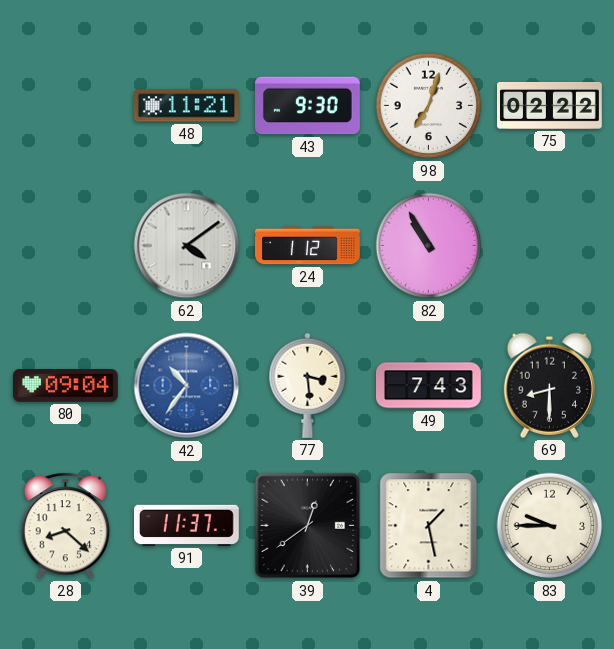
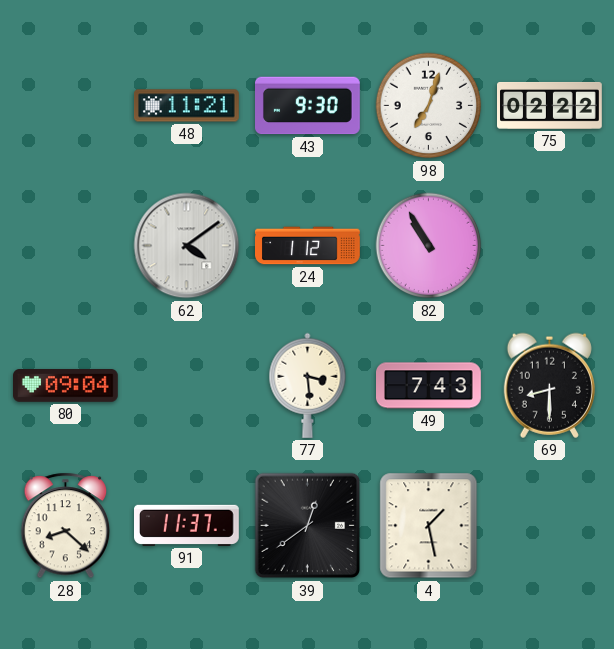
42: 10:36 -> none (187, 386)
83: 9:45 -> none (550, 526)
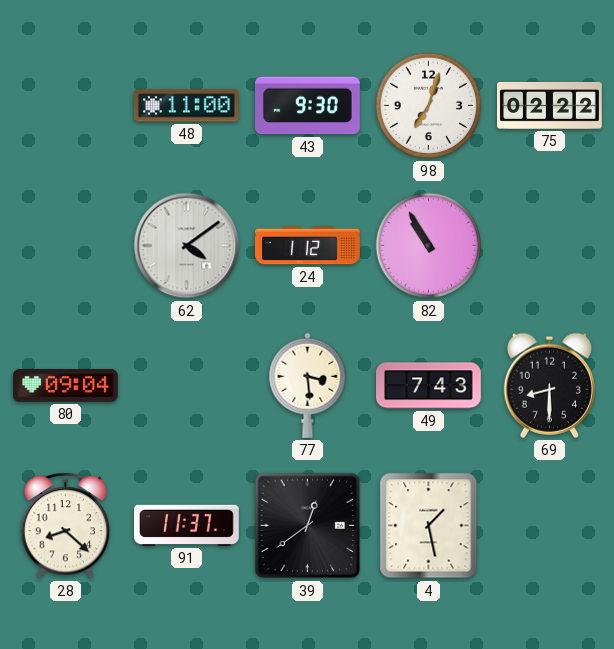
48: 11:21 -> 11:00 (187, 106)
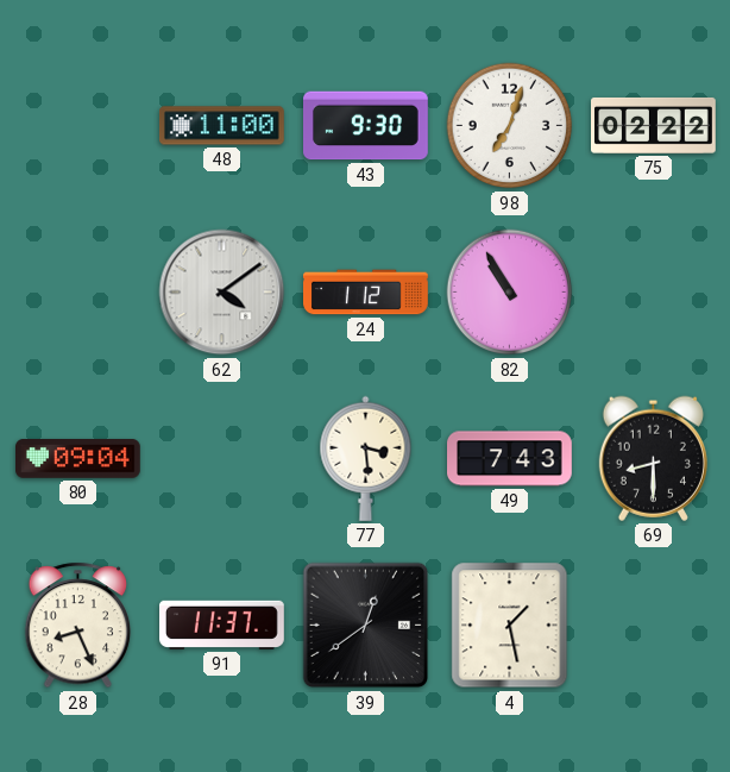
28: 8:22 -> 8:26 (78, 626)
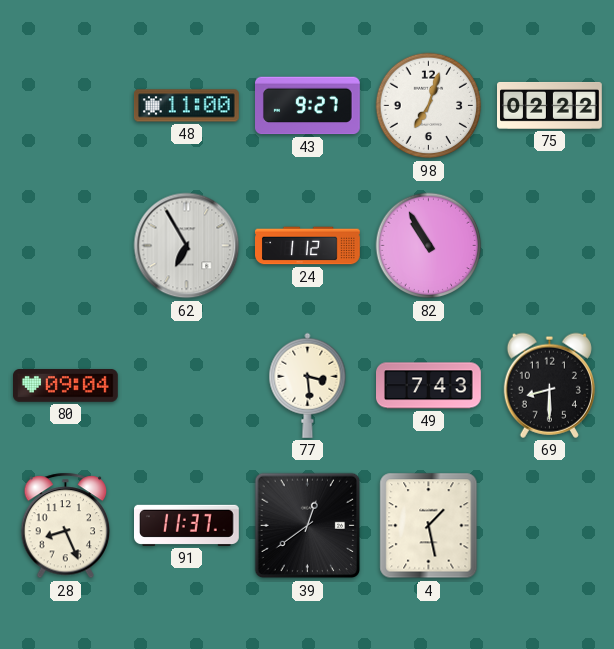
43: 9:30 -> 9:27 (308, 106)
62: 4:09 -> 6:55 (187, 246)
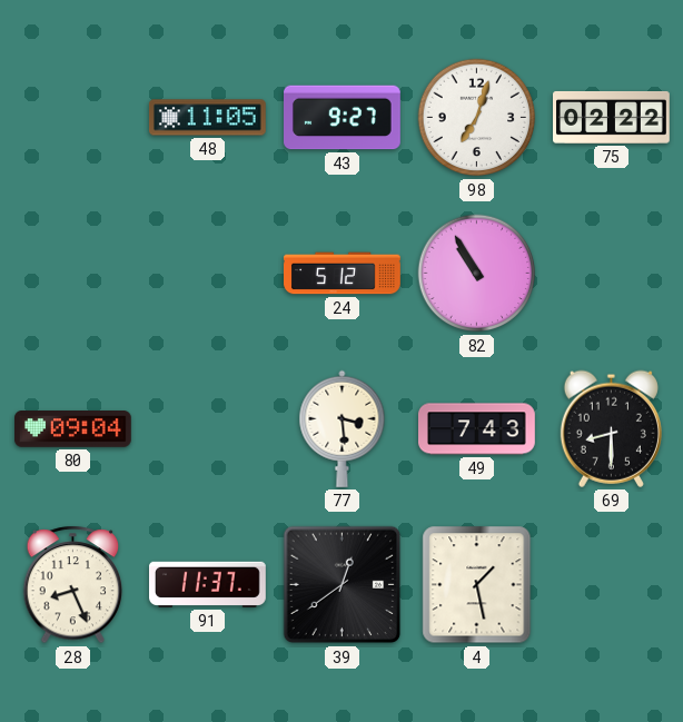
48: 11:00 -> 11:05 (208, 118)
62: 6:55 -> none (187, 246)
24: 1:12 -> 5:12 (343, 274)
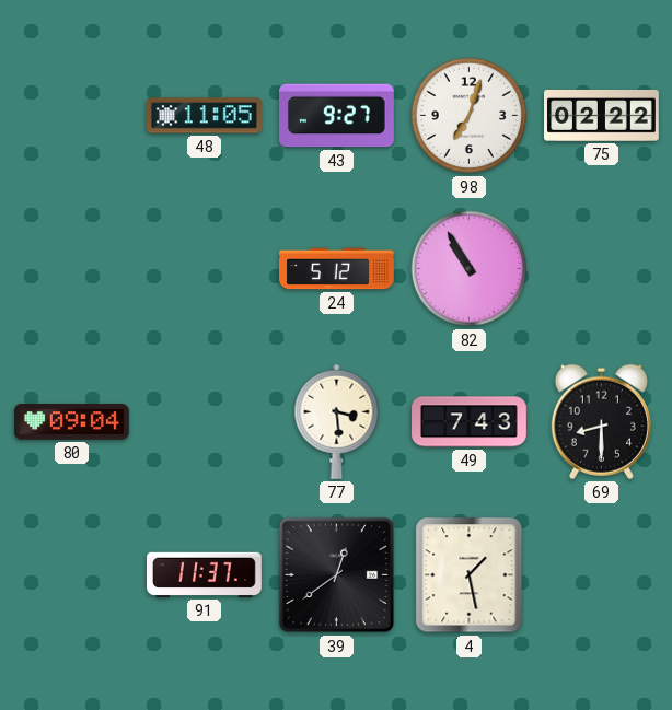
28: 8:26 -> none (73, 585)
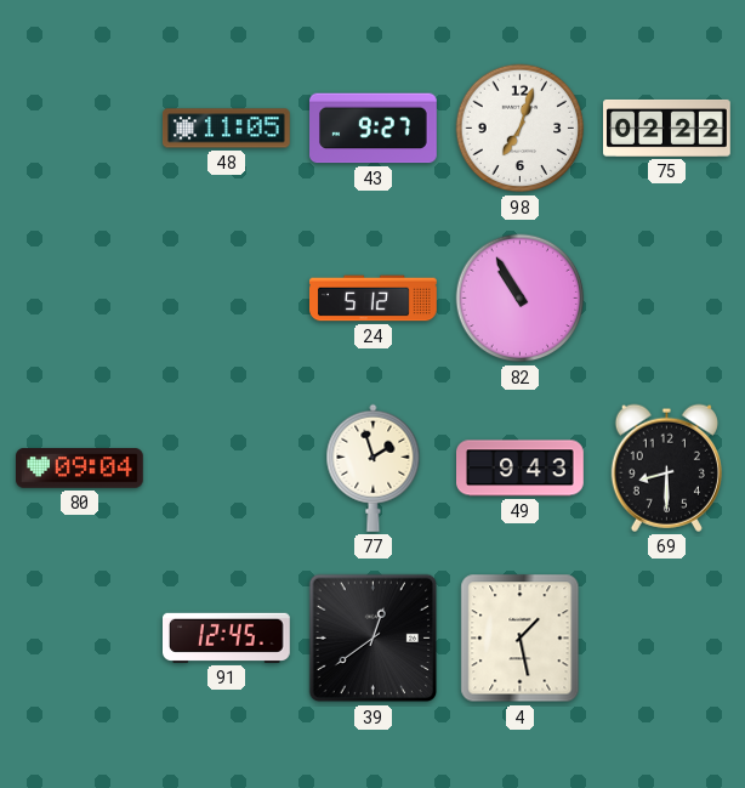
77: 3:29 -> 1:57 (374, 467)
49: 7:43 -> 9:43 (521, 469)
91: 11:37 -> 12:45 (227, 637)
